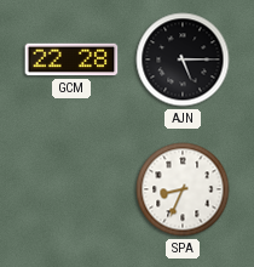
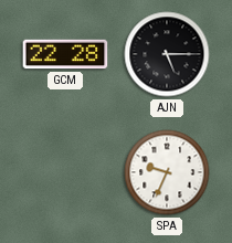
SPA: 8:34 -> 9:34 (167, 172)
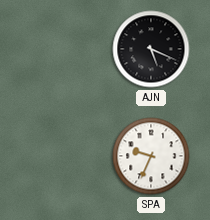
GCM: 22:28 -> none (65, 54)
AJN: 5:15 -> 5:19 (151, 49)
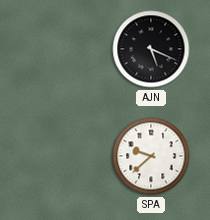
SPA: 9:34 -> 9:38 (151, 156)
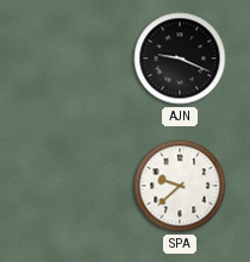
AJN: 5:19 -> 9:19 (180, 58)
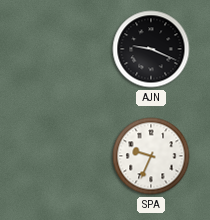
SPA: 9:38 -> 9:34 (151, 156)
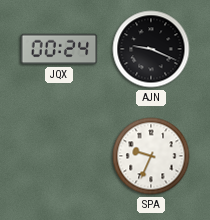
JQX: none -> 00:24 (59, 49)
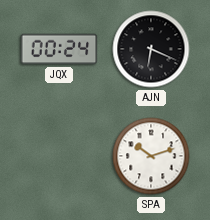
AJN: 9:19 -> 6:19 (151, 49)
SPA: 9:34 -> 10:12 (151, 156)
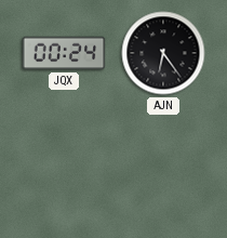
AJN: 6:19 -> 6:24 (163, 53)
SPA: 10:12 -> none (151, 156)
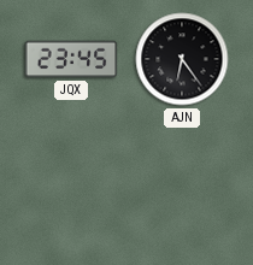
JQX: 00:24 -> 23:45 (71, 59)
